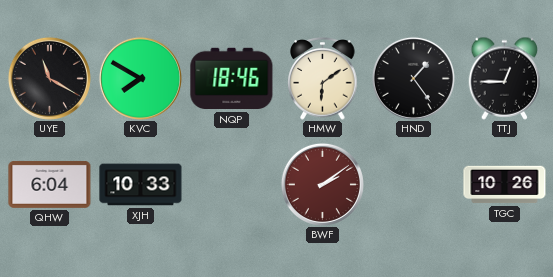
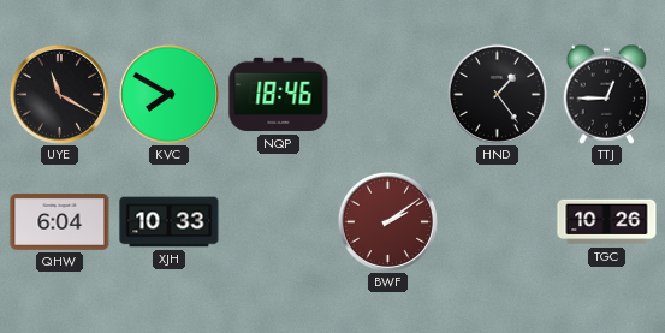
HMW: 6:09 -> none (323, 79)
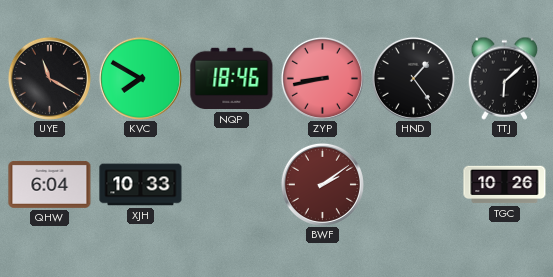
ZYP: none -> 8:43 (322, 78)
TTJ: 12:45 -> 6:08 (505, 78)
